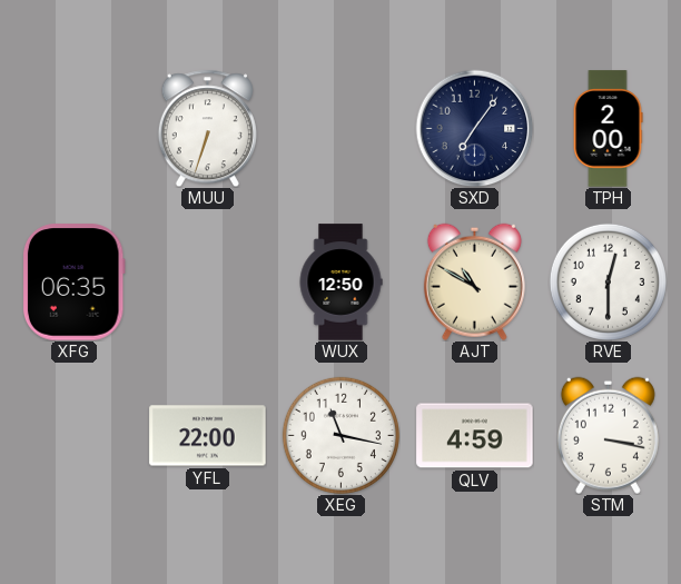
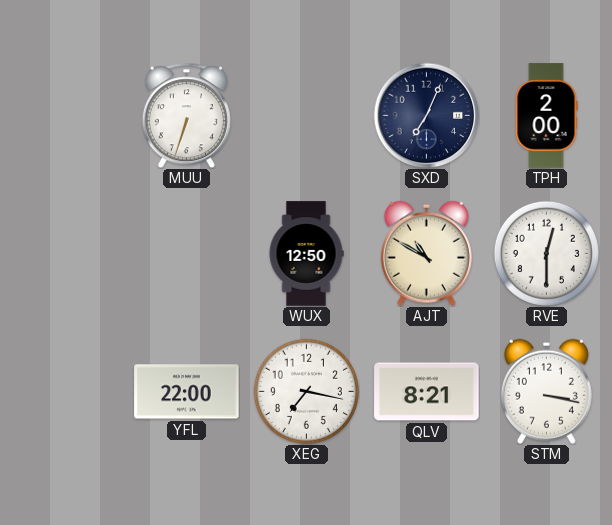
SXD: 7:06 -> 7:04 (426, 115)
XFG: 06:35 -> none (73, 283)
XEG: 11:17 -> 7:17 (306, 391)
QLV: 4:59 -> 8:21 (427, 392)
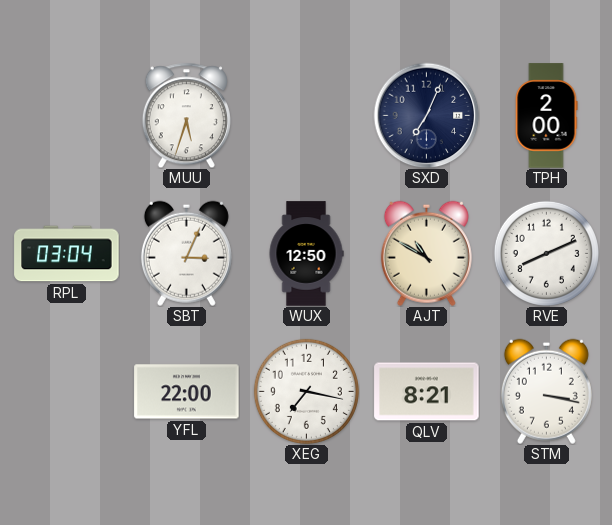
MUU: 6:33 -> 5:33 (186, 115)
RPL: none -> 03:04 (67, 254)
SBT: none -> 3:04 (186, 253)
RVE: 12:30 -> 8:11 (546, 253)
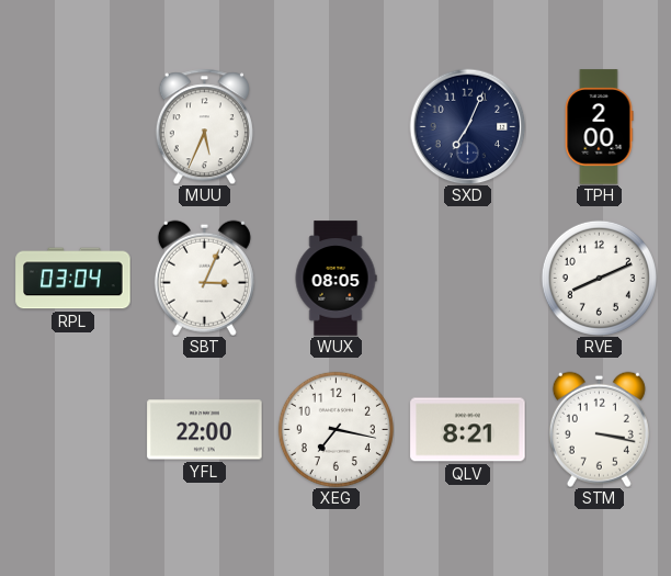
MUU: 5:33 -> 5:34 (204, 126)
WUX: 12:50 -> 08:05 (336, 279)
AJT: 10:50 -> none (426, 253)
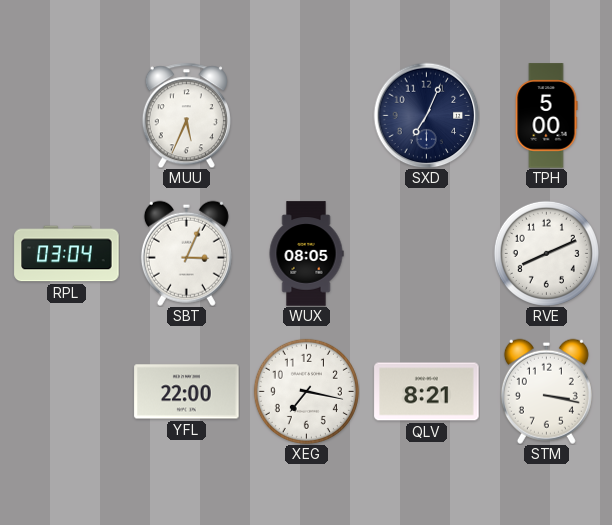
TPH: 2:00 -> 5:00 (546, 116)
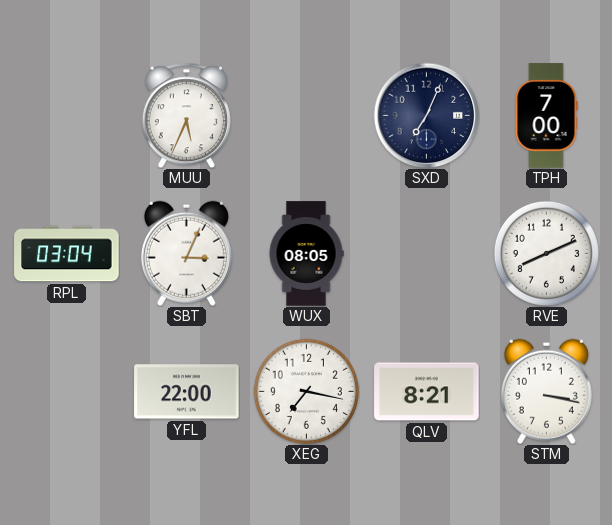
TPH: 5:00 -> 7:00 (546, 116)
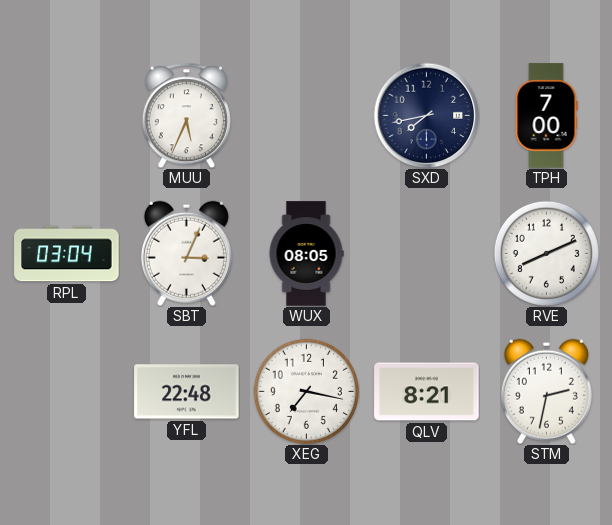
SXD: 7:04 -> 7:43 (426, 115)
YFL: 22:00 -> 22:48 (187, 392)
STM: 3:17 -> 2:32 (546, 391)
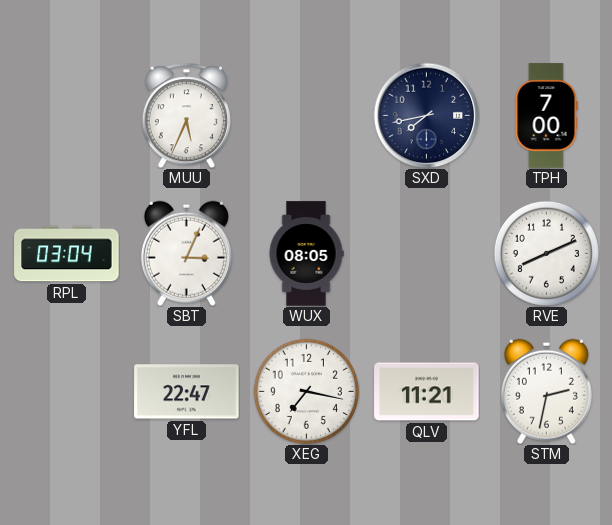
YFL: 22:48 -> 22:47 (187, 392)
QLV: 8:21 -> 11:21 (427, 392)
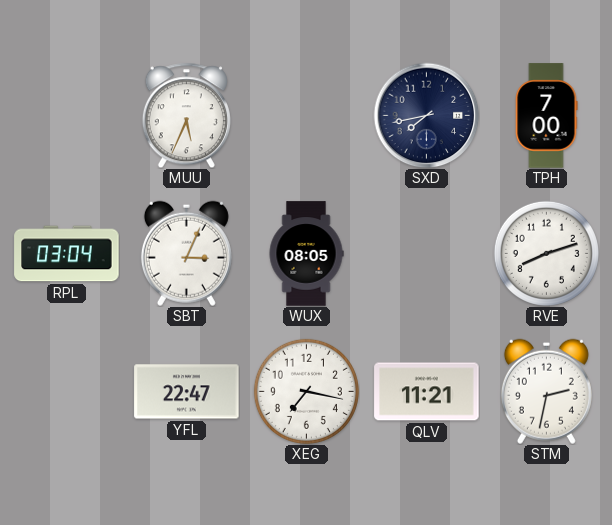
RVE: 8:11 -> 8:12 (546, 253)
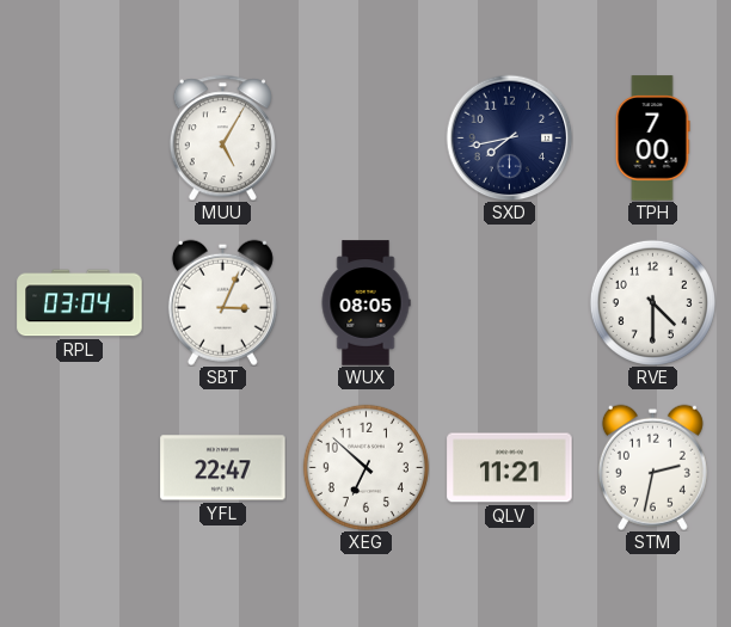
MUU: 5:34 -> 5:05 (222, 137)
RVE: 8:12 -> 4:30 (652, 302)
XEG: 7:17 -> 6:52 (365, 467)
